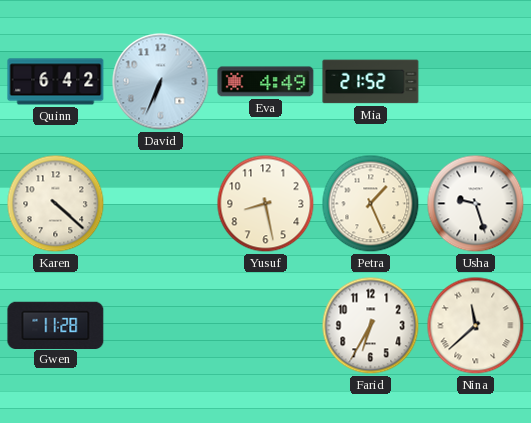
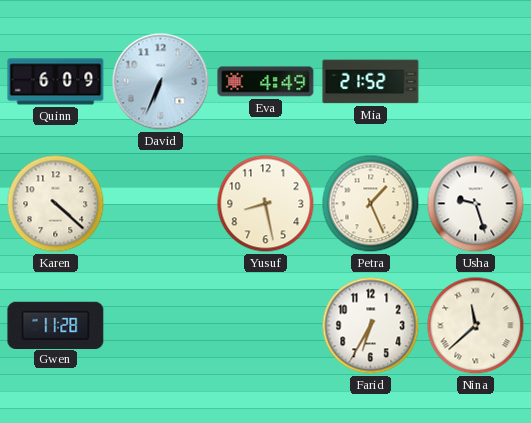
Quinn: 6:42 -> 6:09 (56, 82)
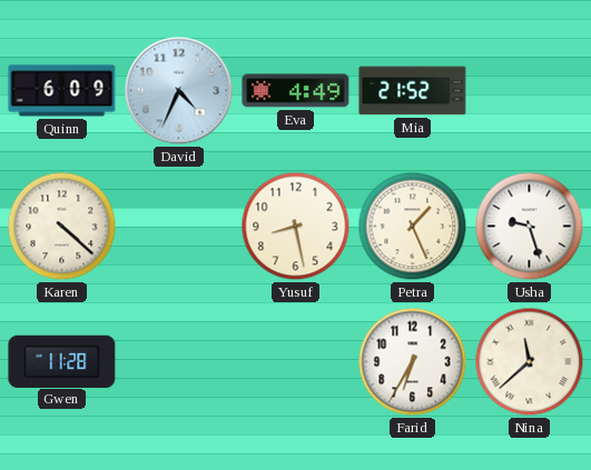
David: 6:34 -> 4:34 (179, 91)
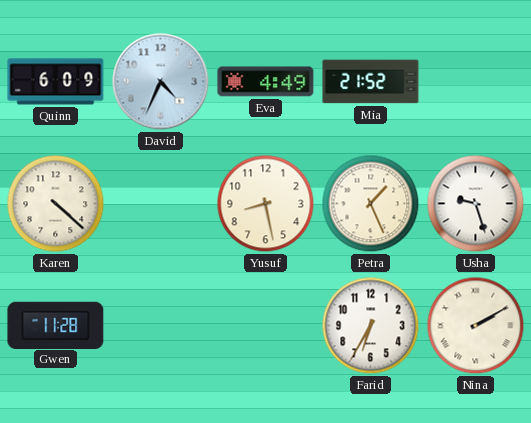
Nina: 11:38 -> 2:10 (476, 326)
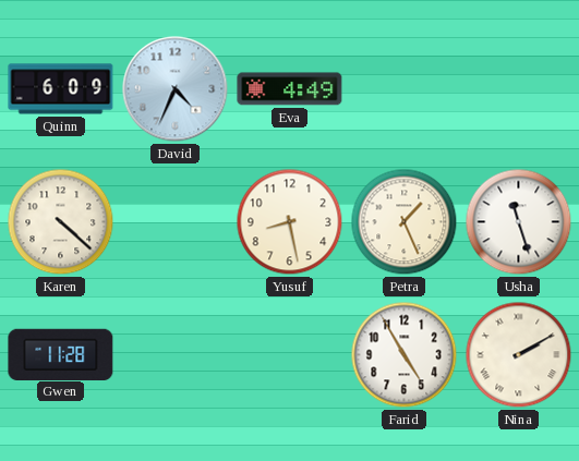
Mia: 21:52 -> none (371, 82)
Usha: 9:27 -> 11:27 (519, 222)
Farid: 6:35 -> 4:55 (405, 355)
